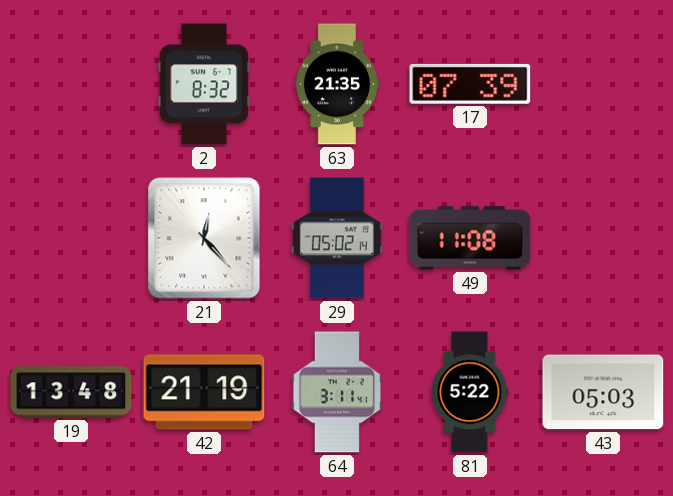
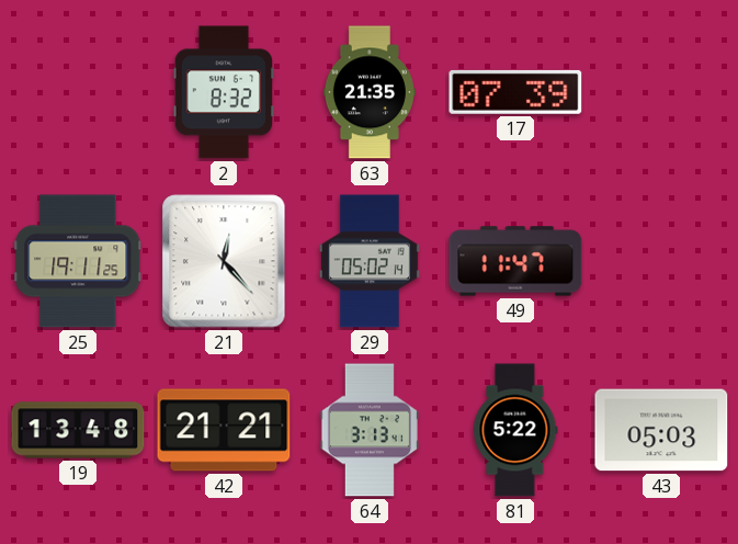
25: none -> 19:11 (78, 261)
49: 11:08 -> 11:47 (515, 261)
42: 21:19 -> 21:21 (224, 430)
64: 3:11 -> 3:13 (370, 430)
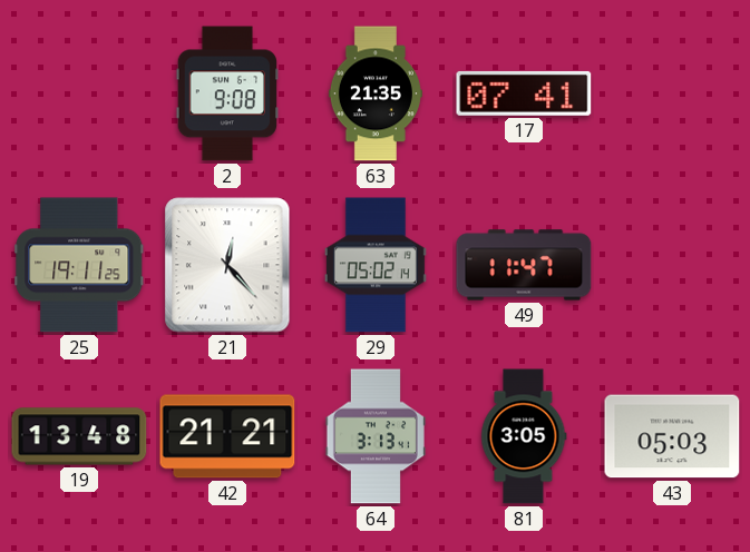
2: 8:32 -> 9:08 (226, 93)
17: 07:39 -> 07:41 (524, 93)
81: 5:22 -> 3:05 (524, 436)
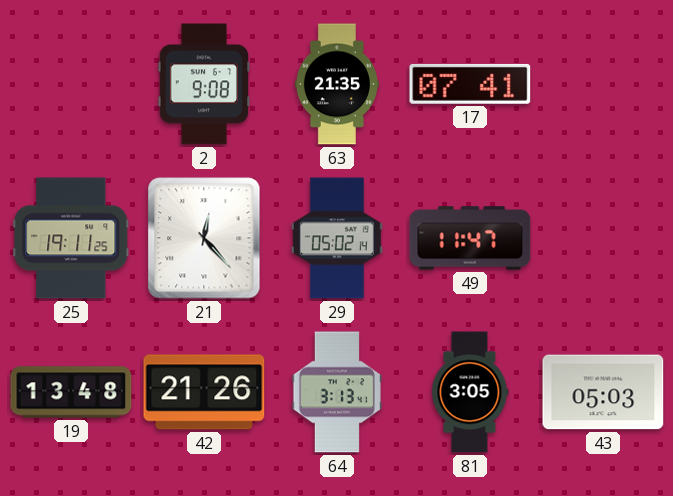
42: 21:21 -> 21:26 (204, 392)
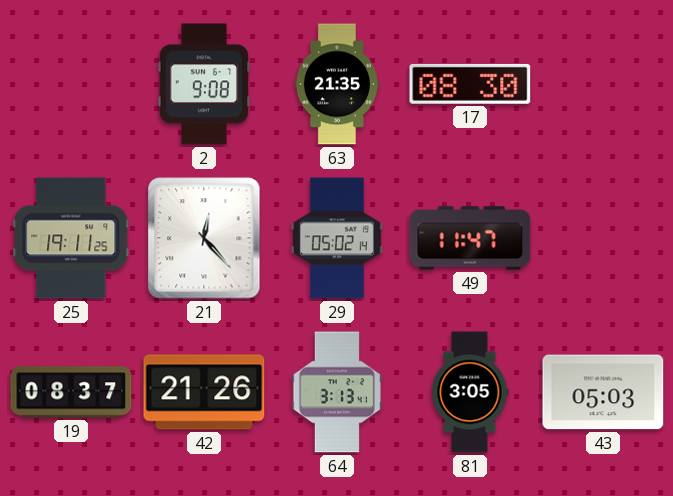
17: 07:41 -> 08:30 (470, 84)
19: 13:48 -> 08:37 (71, 392)
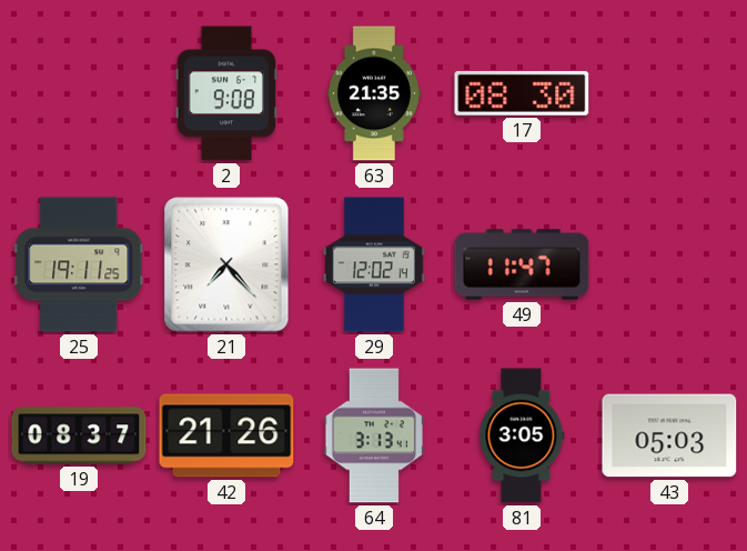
21: 12:23 -> 7:23 (226, 264)
29: 05:02 -> 12:02 (374, 264)
